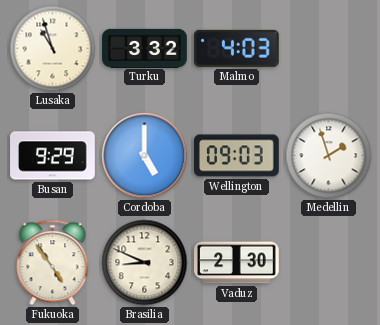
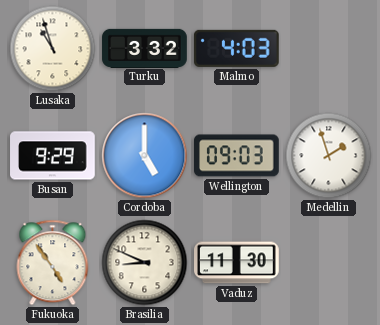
Vaduz: 2:30 -> 11:30 (237, 263)
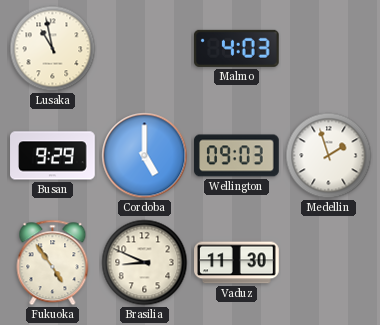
Lusaka: 10:57 -> 10:58 (53, 49)
Turku: 3:32 -> none (145, 48)
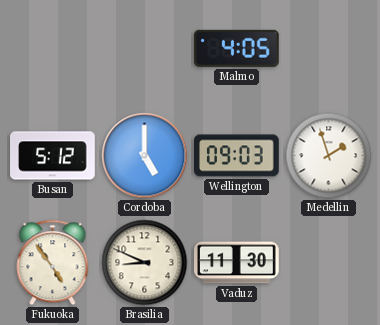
Lusaka: 10:58 -> none (53, 49)
Malmo: 4:03 -> 4:05 (236, 48)
Busan: 9:29 -> 5:12 (53, 156)
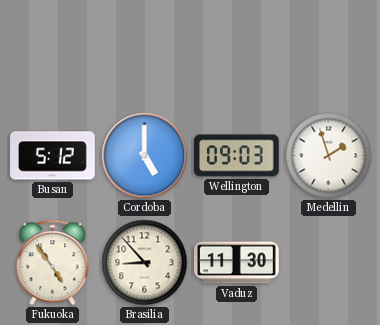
Malmo: 4:05 -> none (236, 48)
Brasilia: 8:49 -> 8:53 (145, 263)
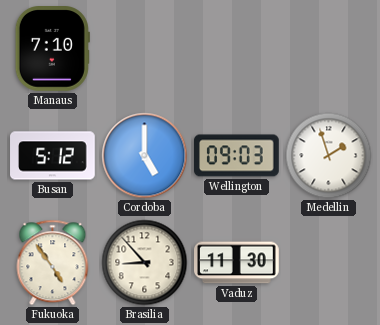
Manaus: none -> 7:10 (52, 49)
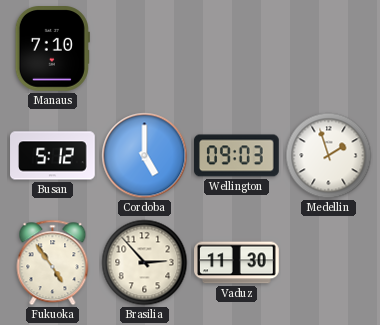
Brasilia: 8:53 -> 2:53 (145, 263)
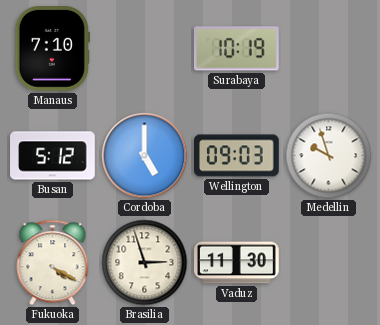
Surabaya: none -> 10:19 (236, 49)
Medellin: 1:57 -> 9:57 (329, 156)
Fukuoka: 4:54 -> 4:20 (53, 263)
Brasilia: 2:53 -> 2:57 (145, 263)
